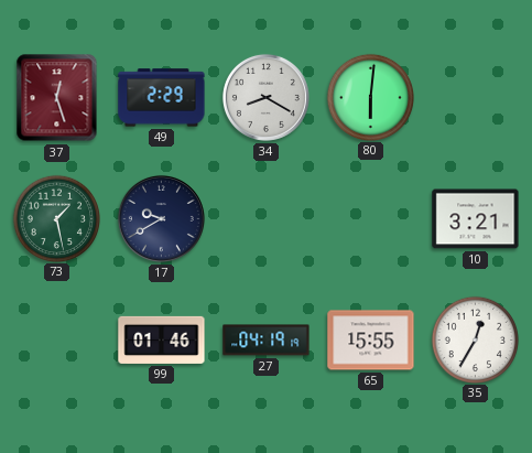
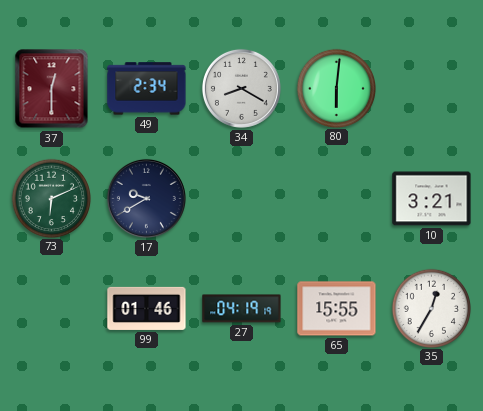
37: 12:27 -> 12:30 (52, 89)
49: 2:29 -> 2:34 (147, 89)
73: 1:28 -> 6:11 (51, 198)
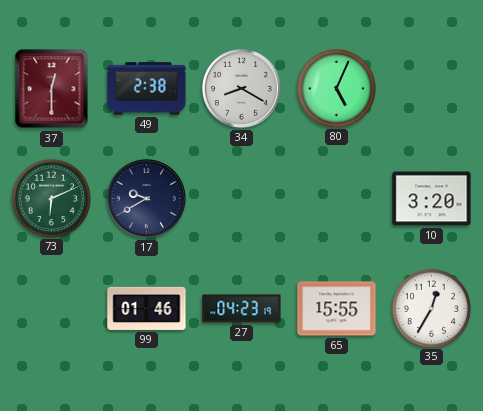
49: 2:34 -> 2:38 (147, 89)
80: 6:01 -> 5:04 (336, 88)
10: 3:21 -> 3:20 (432, 199)
27: 04:19 -> 04:23 (242, 309)
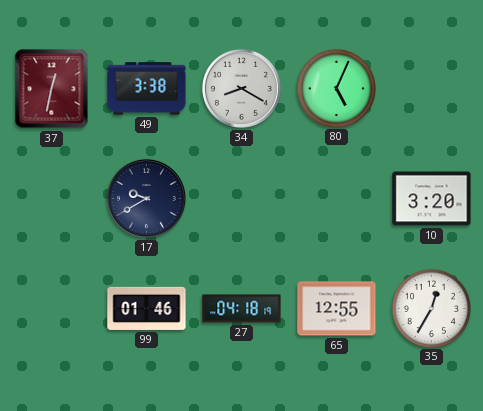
37: 12:30 -> 12:32 (52, 89)
49: 2:38 -> 3:38 (147, 89)
73: 6:11 -> none (51, 198)
27: 04:23 -> 04:18 (242, 309)
65: 15:55 -> 12:55 (337, 309)
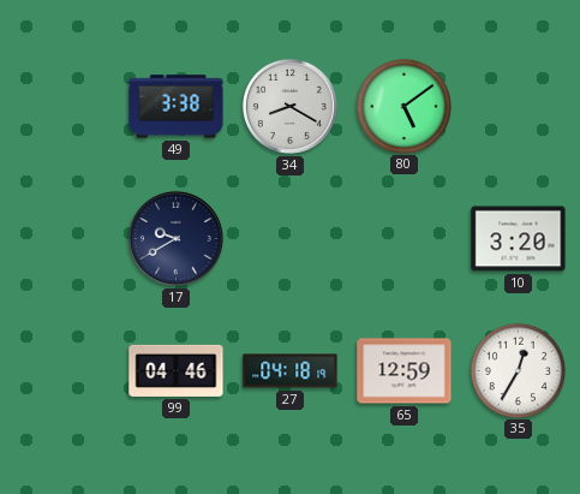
37: 12:32 -> none (52, 89)
80: 5:04 -> 5:09 (403, 106)
99: 01:46 -> 04:46 (177, 370)
65: 12:55 -> 12:59 (405, 371)
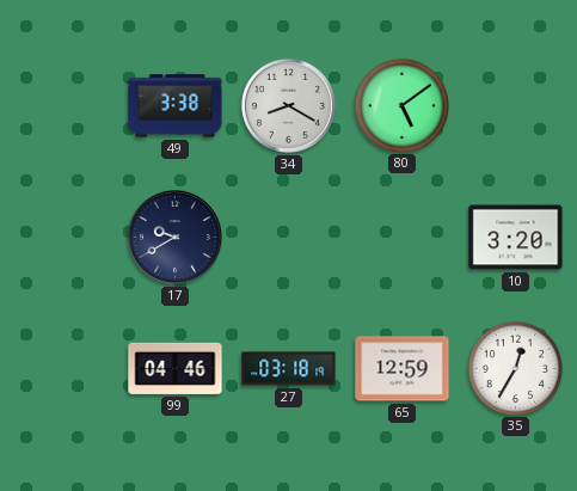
27: 04:18 -> 03:18 (289, 369)
